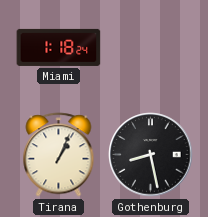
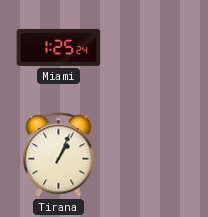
Miami: 1:18 -> 1:25 (59, 47)
Gothenburg: 8:28 -> none (151, 155)
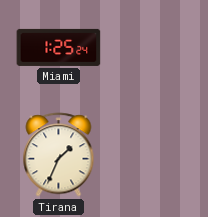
Tirana: 1:04 -> 1:34 (59, 155)
